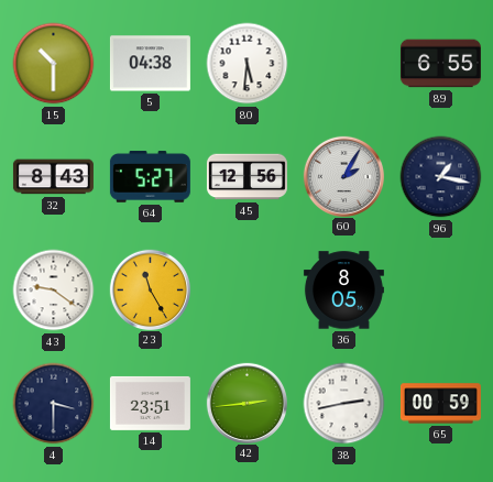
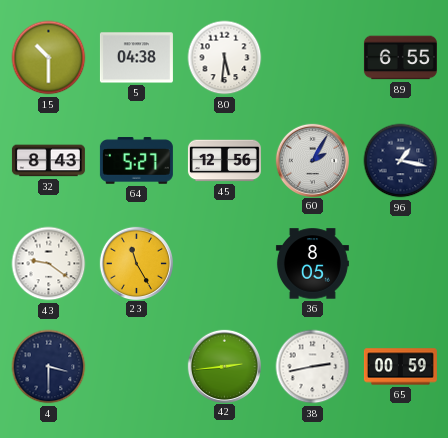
14: 23:51 -> none (150, 403)
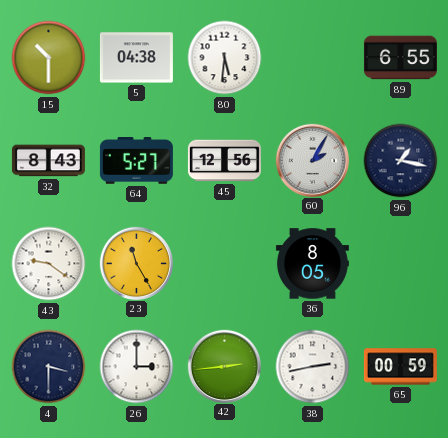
26: none -> 3:00 (137, 367)
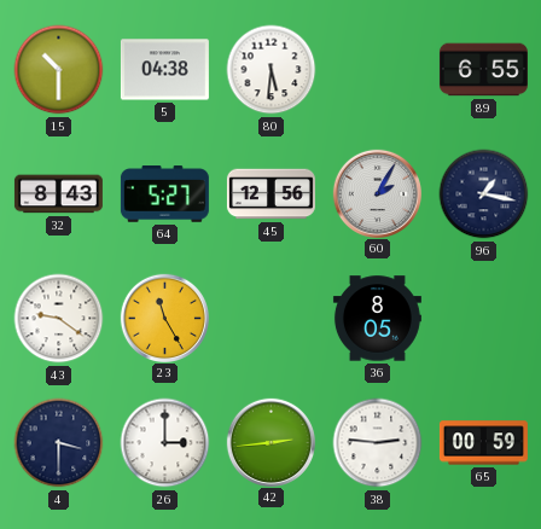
38: 2:43 -> 2:46 (378, 443)
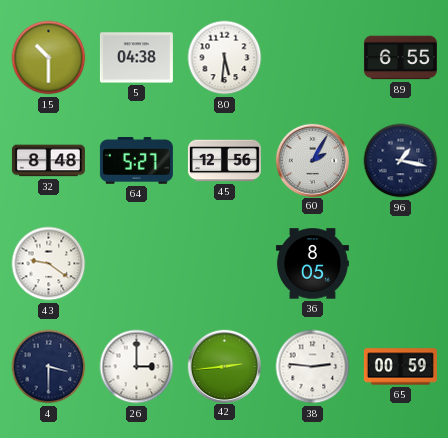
32: 8:43 -> 8:48 (48, 161)
23: 11:25 -> none (164, 318)
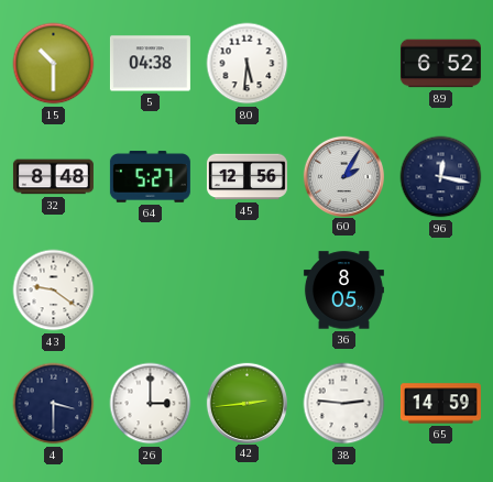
89: 6:55 -> 6:52 (440, 64)
96: 1:17 -> 12:17 (441, 177)
65: 00:59 -> 14:59 (440, 404)
